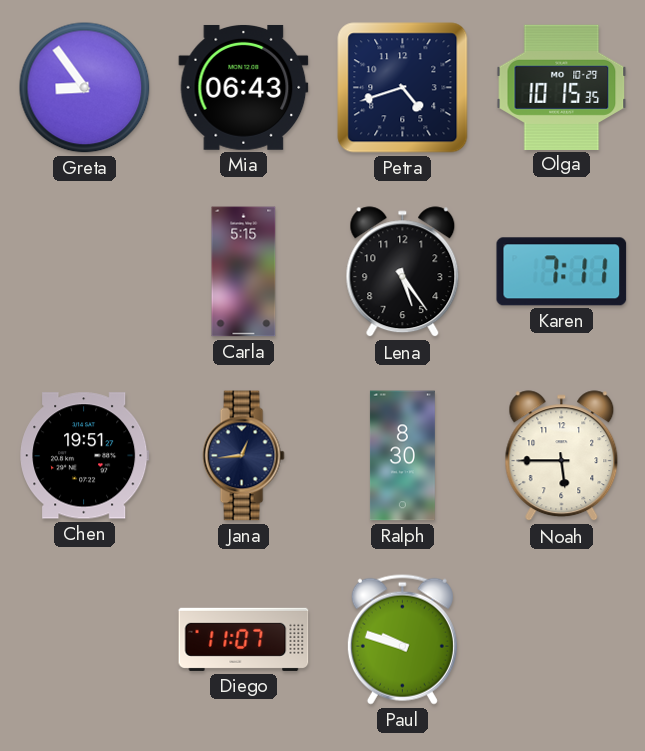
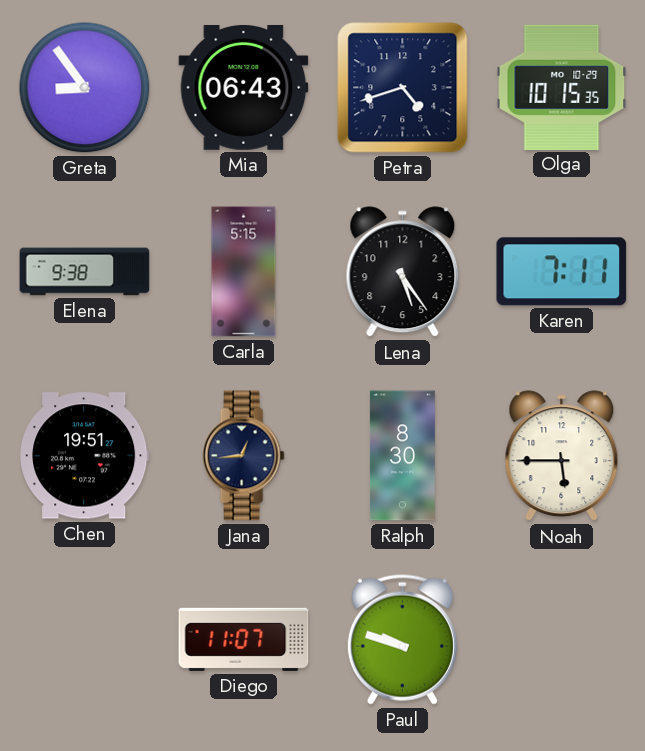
Elena: none -> 9:38 (85, 272)
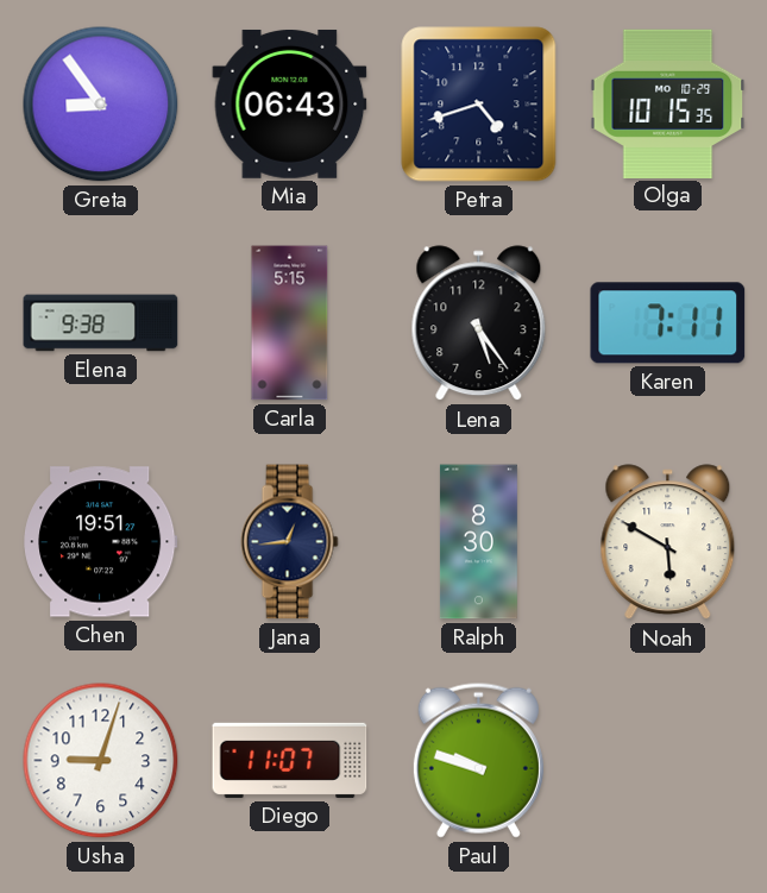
Noah: 5:45 -> 5:50 (668, 542)
Usha: none -> 9:03 (101, 761)
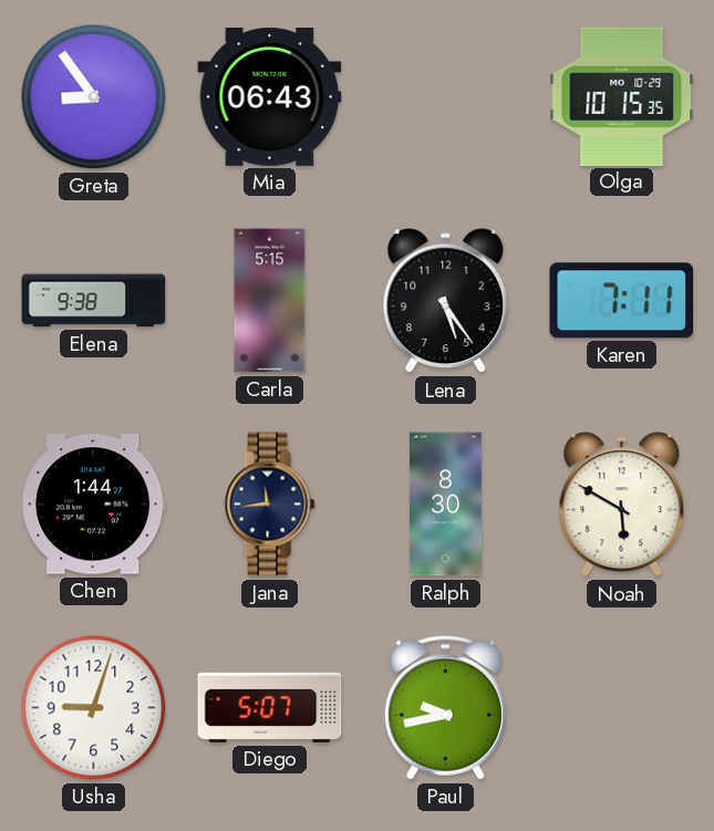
Petra: 4:42 -> none (479, 105)
Chen: 19:51 -> 1:44 (94, 505)
Jana: 12:44 -> 11:44 (269, 505)
Diego: 11:07 -> 5:07 (270, 707)
Paul: 9:48 -> 9:43 (445, 707)
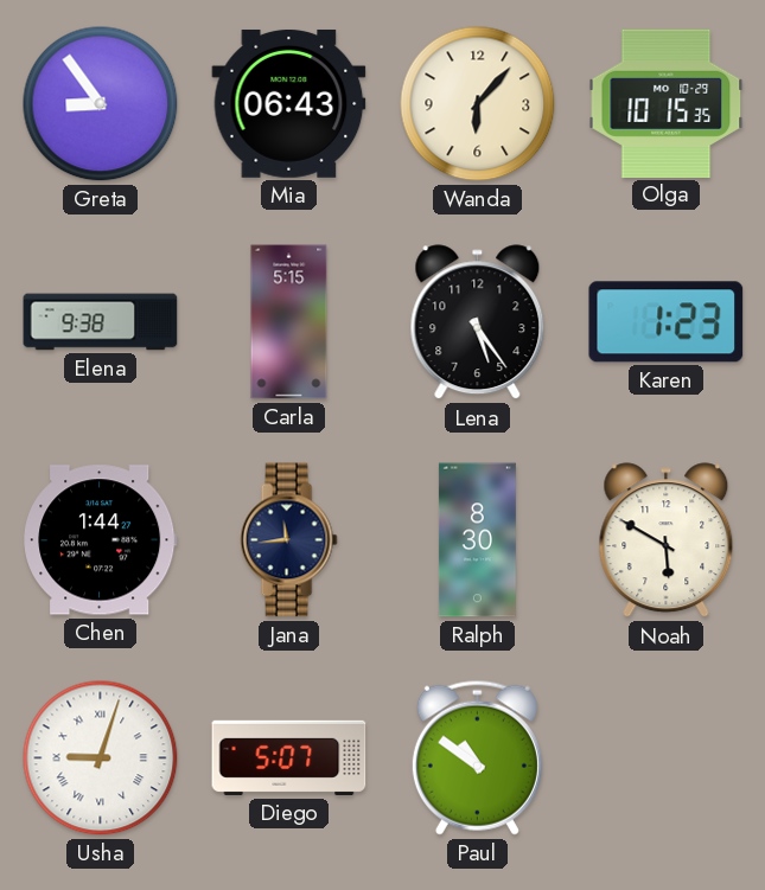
Wanda: none -> 6:07 (478, 104)
Karen: 7:11 -> 1:23 (667, 322)
Usha numerals: Arabic -> Roman (101, 758)
Paul: 9:43 -> 10:51 (477, 757)
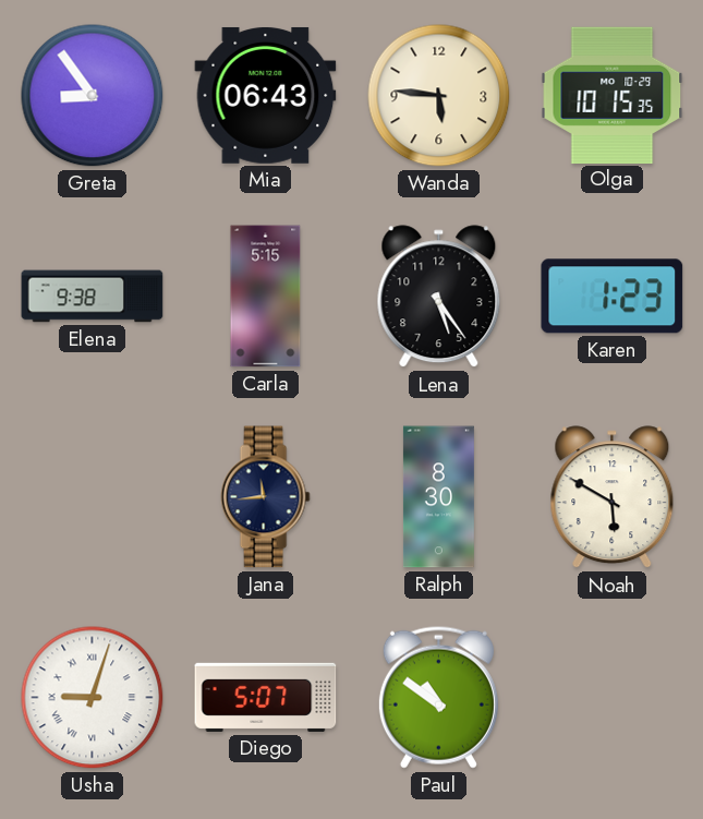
Wanda: 6:07 -> 5:46 (439, 96)
Chen: 1:44 -> none (101, 540)
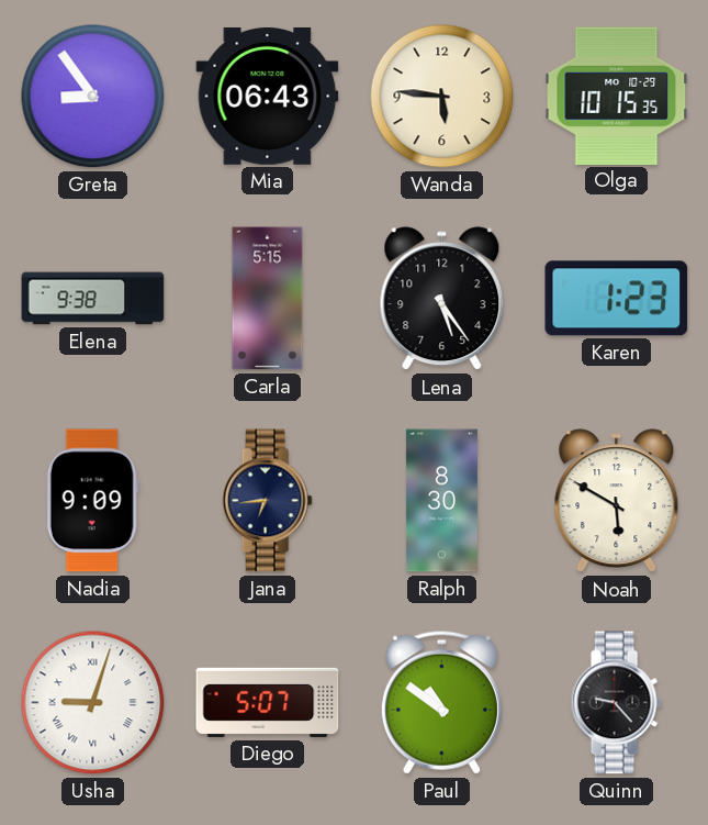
Nadia: none -> 9:09 (92, 501)
Jana: 11:44 -> 6:44 (267, 501)
Quinn: none -> 9:23 (616, 703)
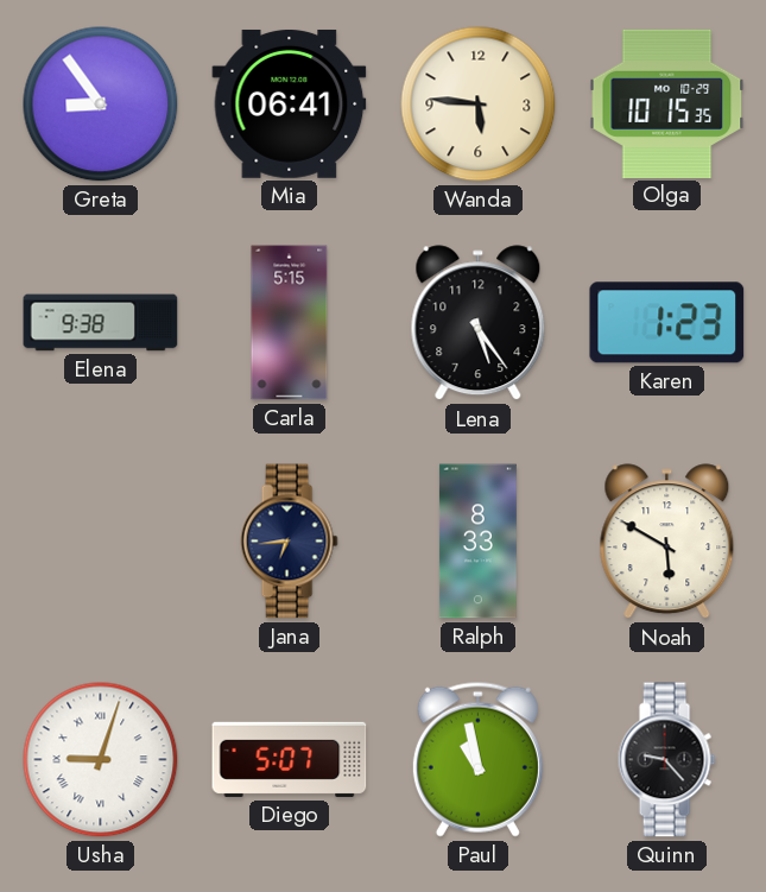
Mia: 06:43 -> 06:41 (290, 103)
Nadia: 9:09 -> none (92, 501)
Ralph: 8:30 -> 8:33 (477, 542)
Paul: 10:51 -> 10:58 (477, 759)
